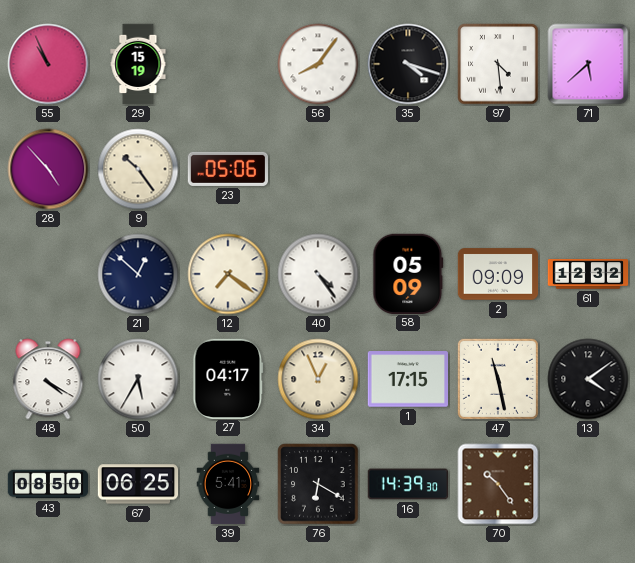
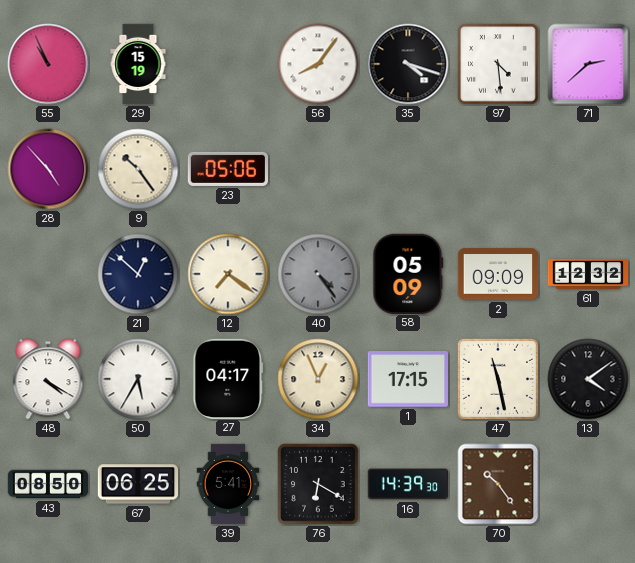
71: 5:38 -> 2:38 (588, 64)
40 dial: white -> grey (318, 274)
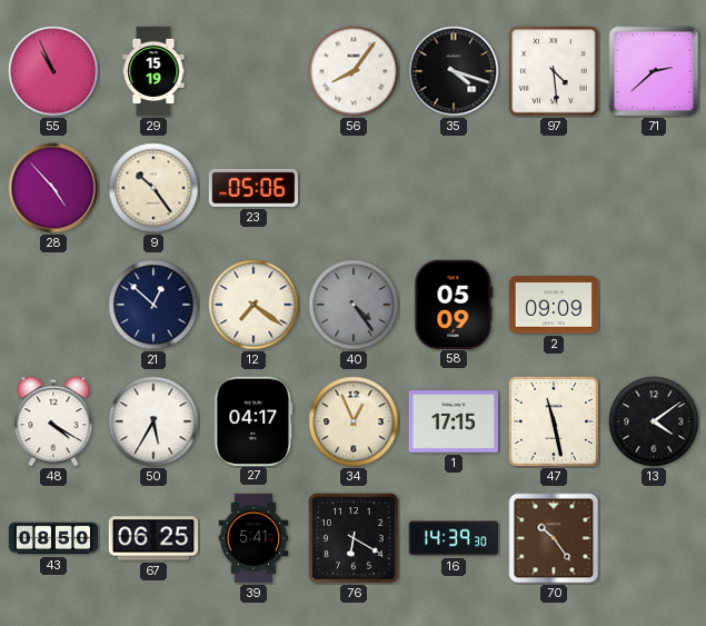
61: 12:32 -> none (588, 274)
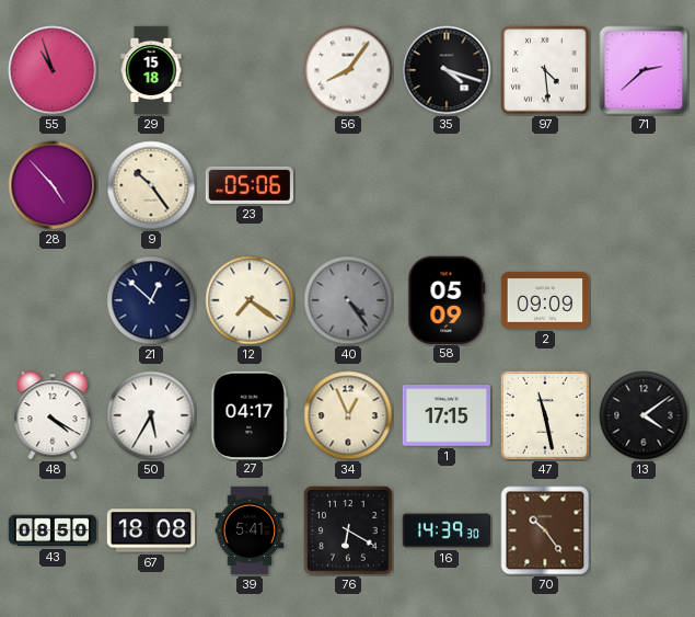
55: 10:56 -> 10:57 (53, 70)
29: 15:19 -> 15:18 (151, 70)
67: 06:25 -> 18:08 (151, 530)
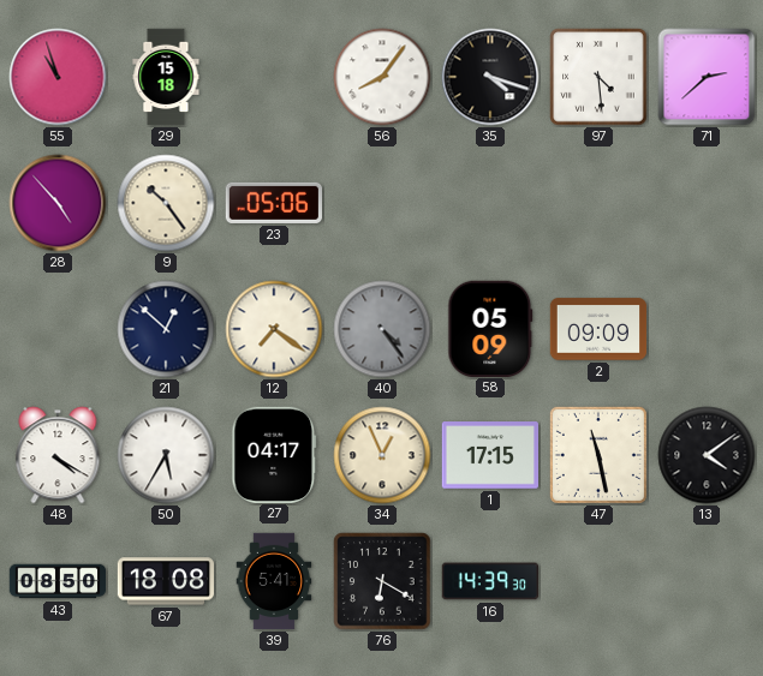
70: 10:24 -> none (545, 530)
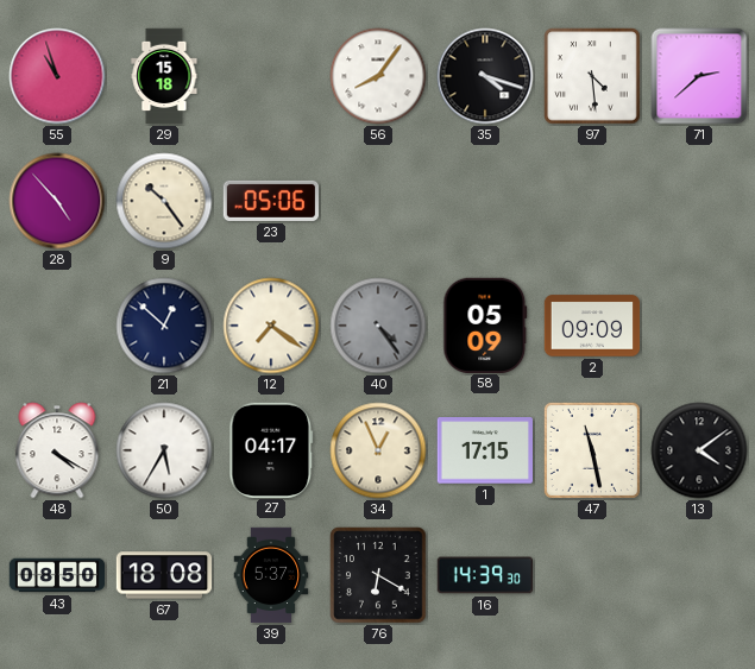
39: 5:41 -> 5:37 (271, 575)
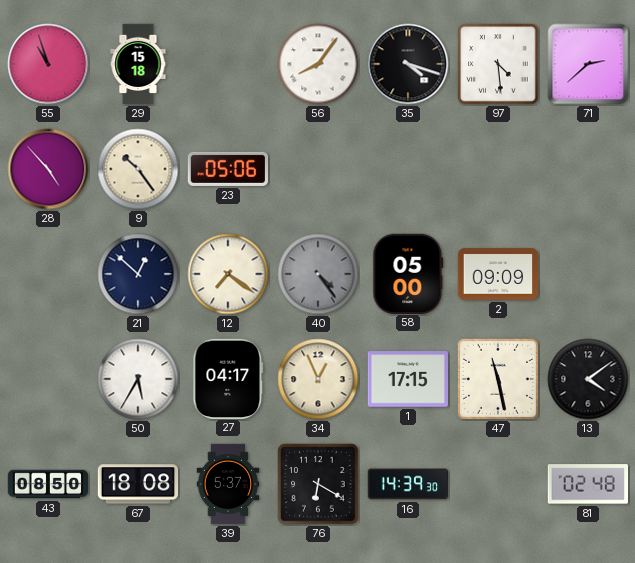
58: 05:09 -> 05:00 (408, 273)
48: 4:20 -> none (57, 450)
81: none -> 02:48 (587, 484)
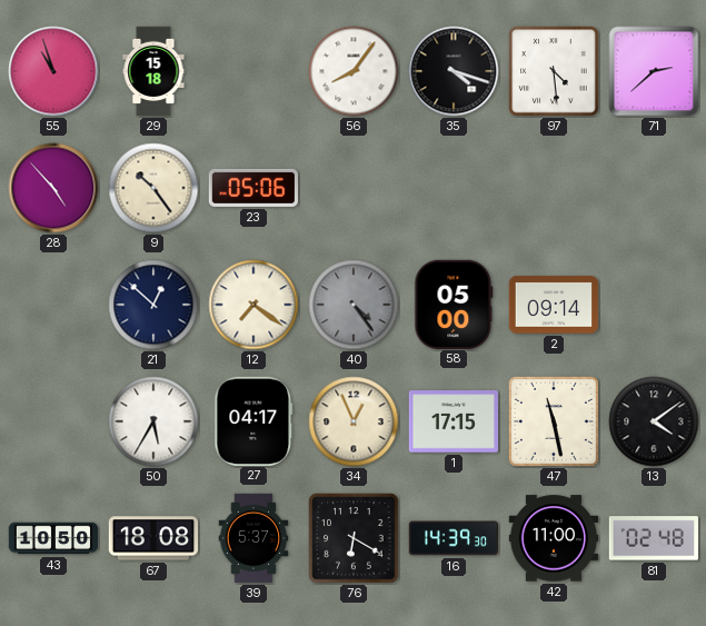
2: 09:09 -> 09:14 (554, 305)
43: 08:50 -> 10:50 (53, 538)
42: none -> 11:00 (554, 538)
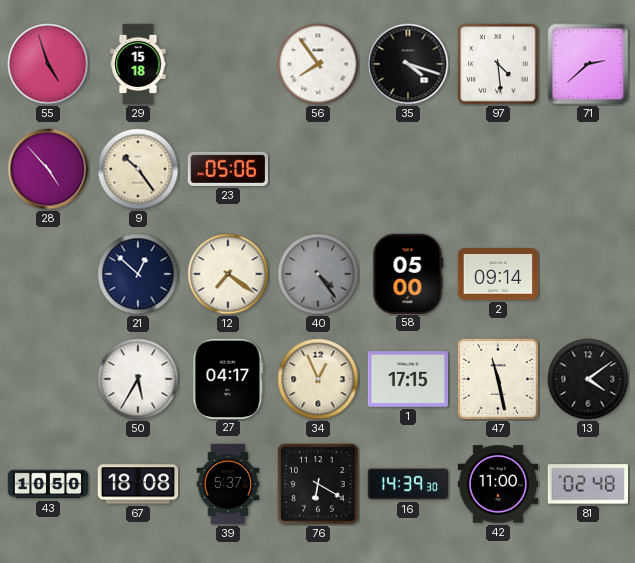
55: 10:57 -> 4:57 (48, 64)
56: 8:06 -> 7:54 (318, 64)
